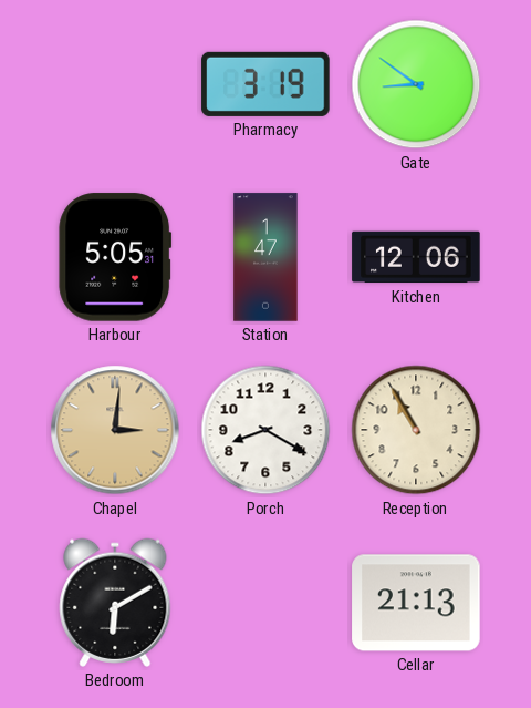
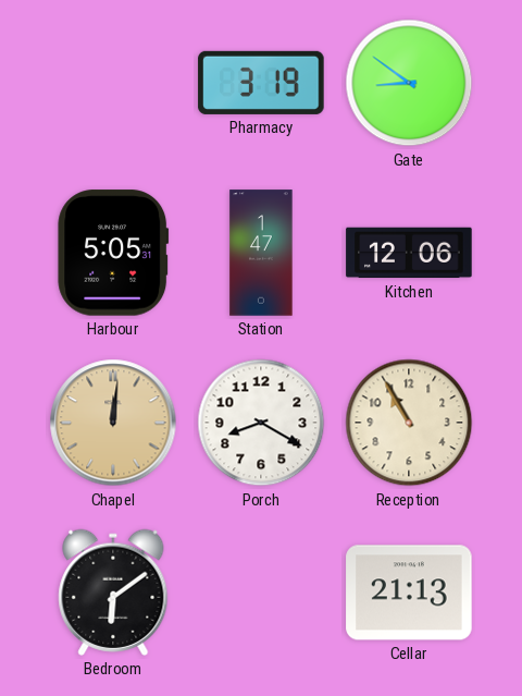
Chapel: 3:01 -> 12:01 (113, 423)
Bedroom: 6:10 -> 6:09 (113, 593)
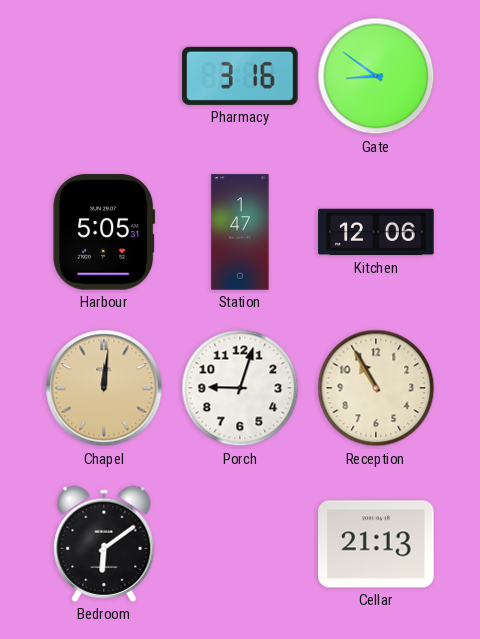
Pharmacy: 3:19 -> 3:16 (240, 76)
Porch: 8:20 -> 9:03 (240, 388)
